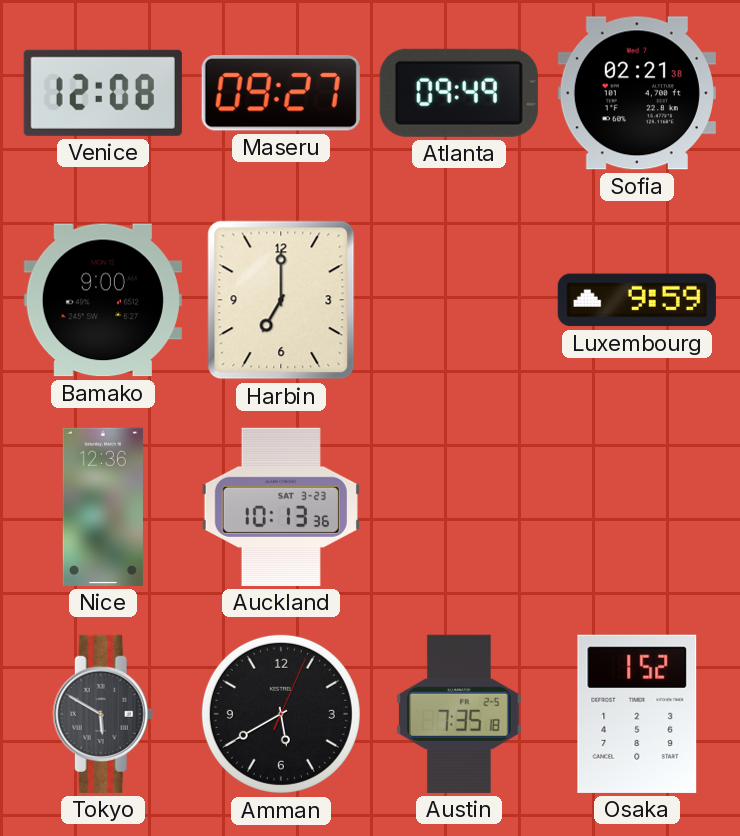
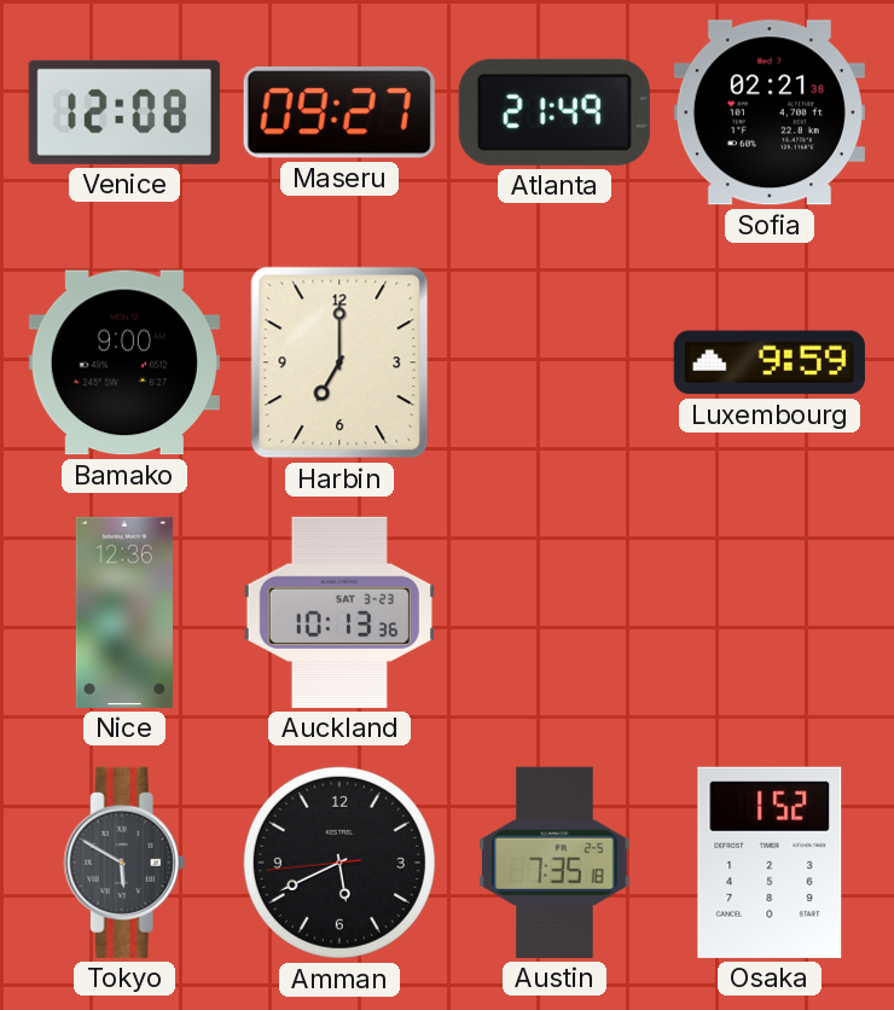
Atlanta: 09:49 -> 21:49 (555, 112)
Amman: 5:40:04 -> 5:40:44 (339, 863)
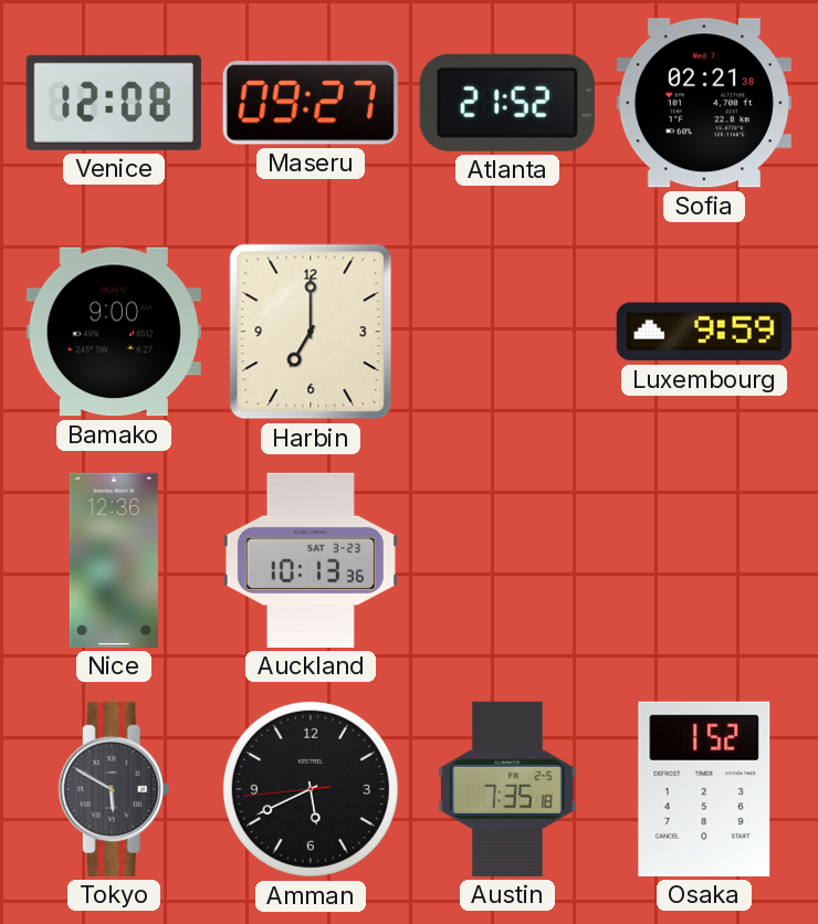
Atlanta: 21:49 -> 21:52 (507, 103)
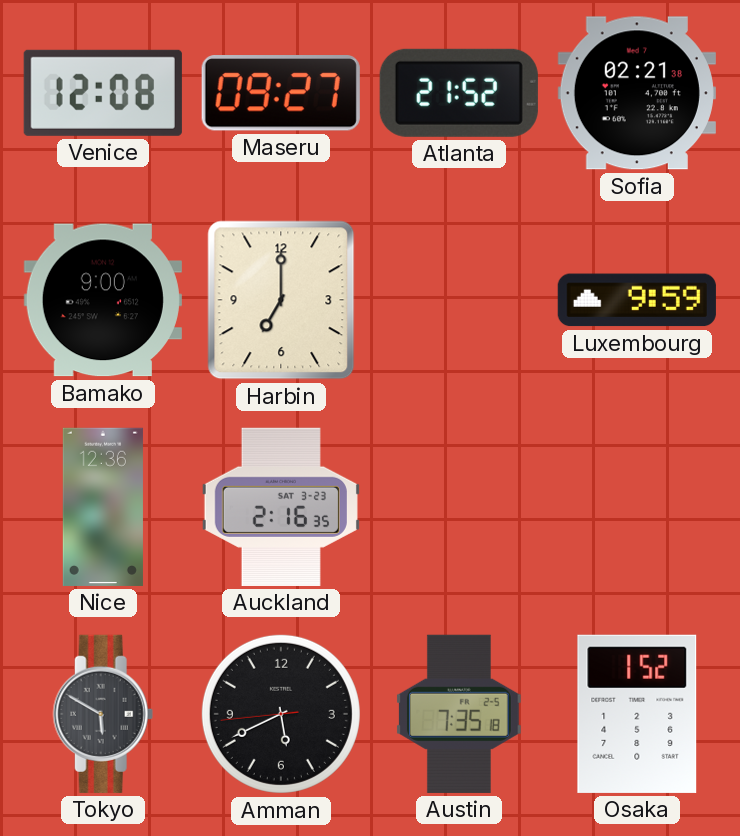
Auckland: 10:13 -> 2:16 (281, 507)
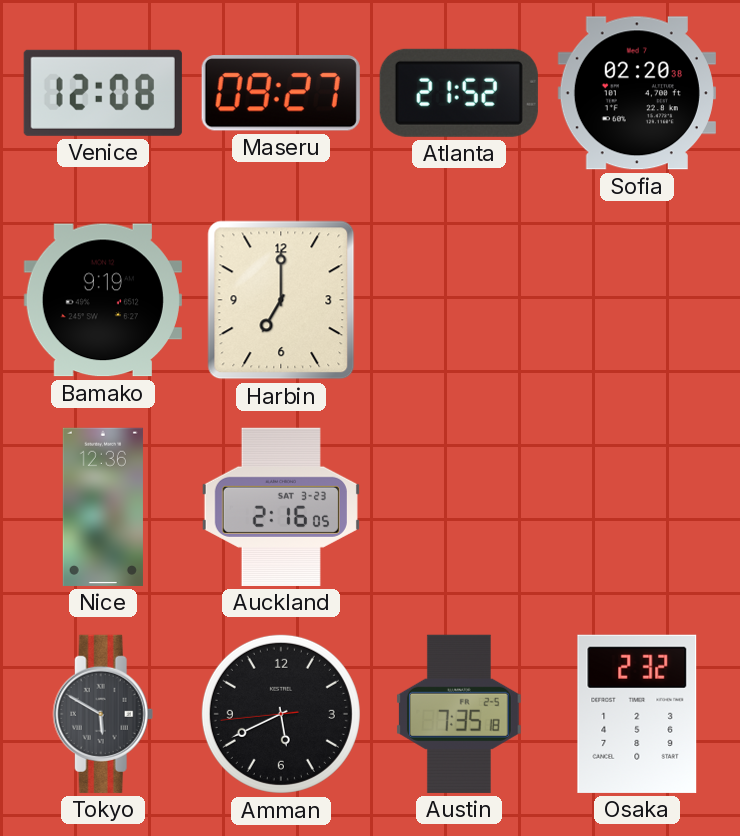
Sofia: 02:21 -> 02:20 (637, 93)
Bamako: 9:00 -> 9:19 (103, 300)
Luxembourg: 9:59 -> none (637, 300)
Auckland: 2:16:35 -> 2:16:05 (281, 507)
Osaka: 1:52 -> 2:32 (637, 714)
